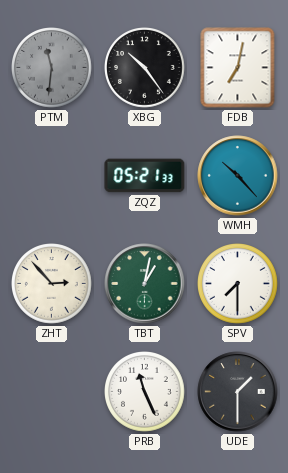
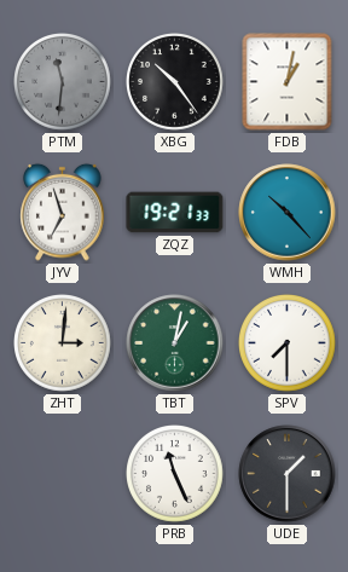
FDB: 7:02 -> 1:02 (288, 82)
JYV: none -> 6:57 (63, 212)
ZQZ: 05:21 -> 19:21 (175, 213)
ZHT: 2:53 -> 3:01 (63, 343)
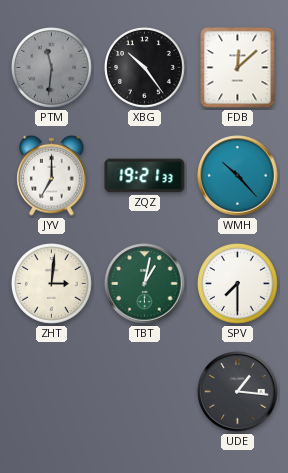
FDB: 1:02 -> 12:08 (238, 68)
JYV: 6:57 -> 7:00 (52, 175)
PRB: 11:26 -> none (175, 474)
UDE: 1:30 -> 1:16 (238, 392)
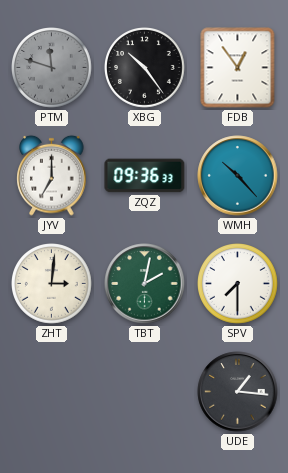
PTM: 11:31 -> 11:48 (52, 68)
FDB: 12:08 -> 12:54 (238, 68)
ZQZ: 19:21 -> 09:36 (145, 176)
TBT: 1:02 -> 2:02 (145, 284)
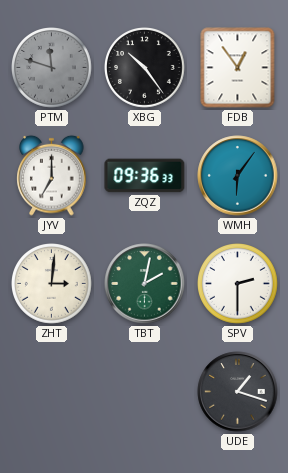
WMH: 10:23 -> 6:06 (238, 176)
SPV: 7:30 -> 2:30 (238, 284)
UDE: 1:16 -> 1:18 (238, 392)
